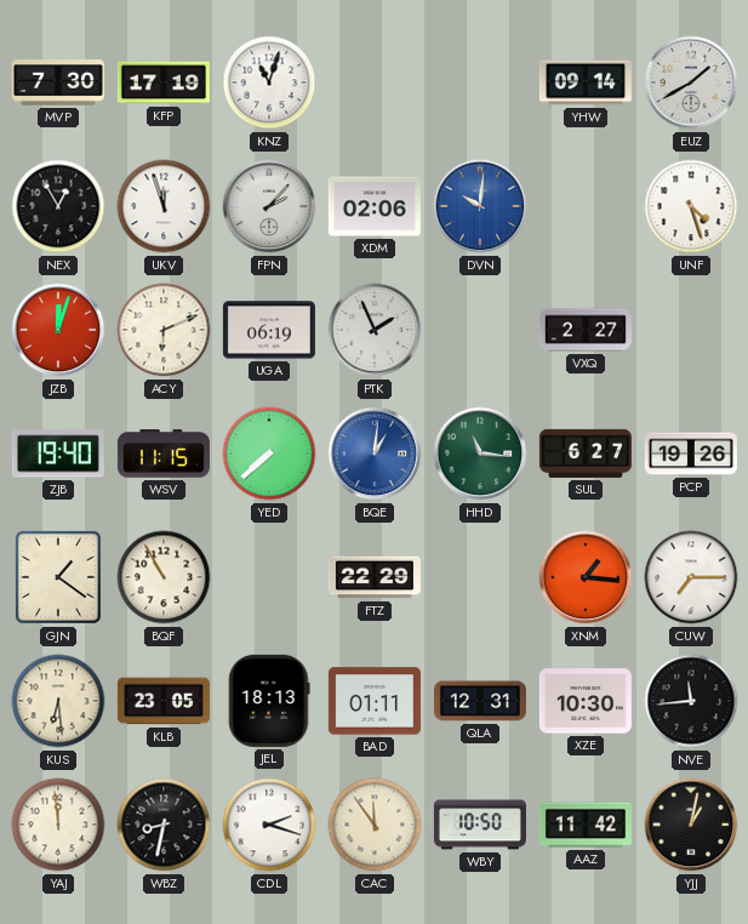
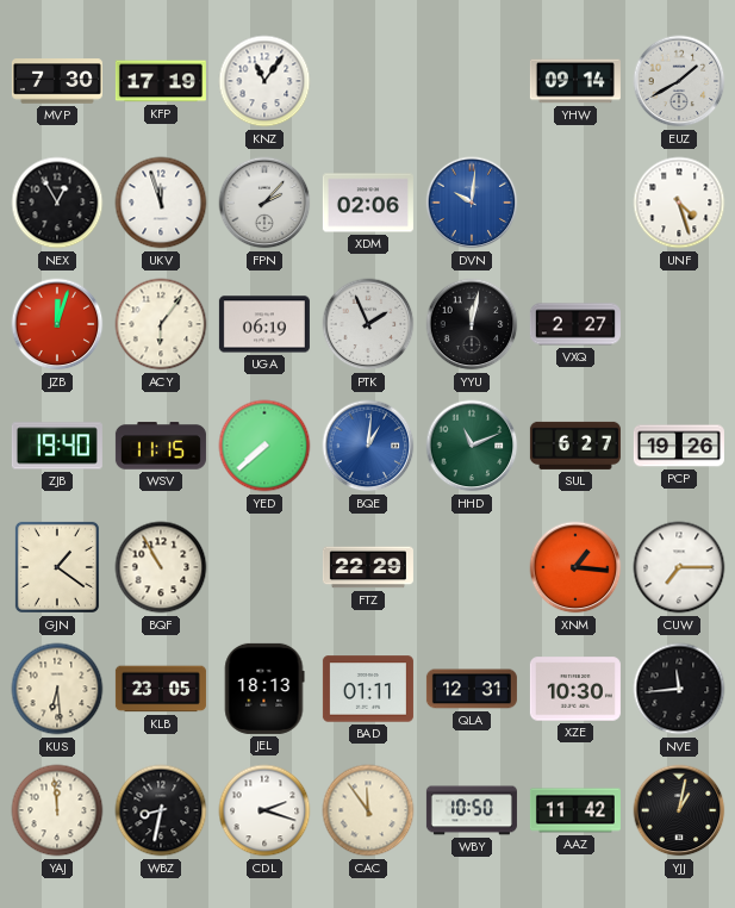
KNZ: 11:03 -> 11:06 (264, 81)
ACY: 6:11 -> 6:06 (161, 324)
YYU: none -> 12:02 (472, 324)
HHD: 11:16 -> 11:11 (472, 446)
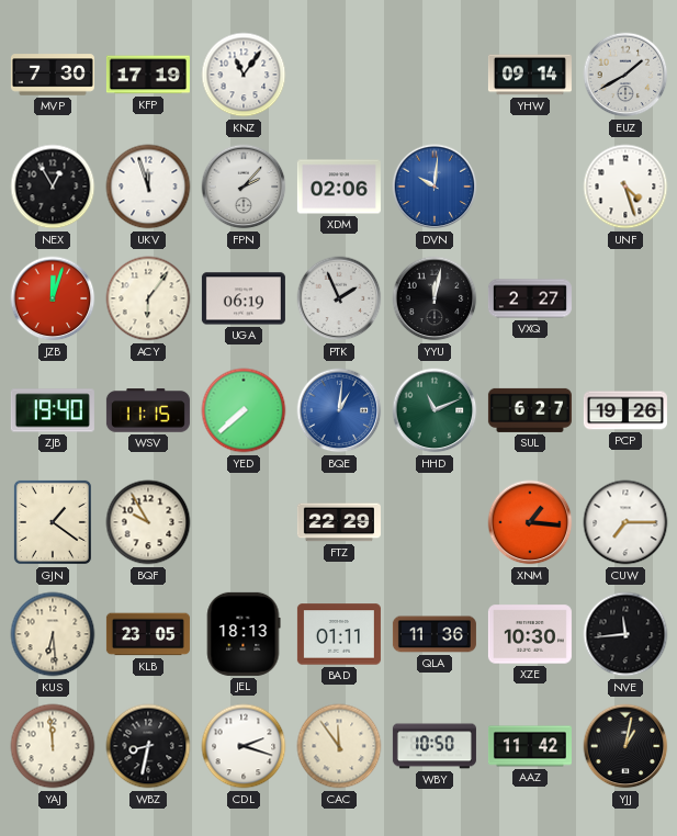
BQF: 10:55 -> 9:55 (148, 522)
QLA: 12:31 -> 11:36 (435, 634)
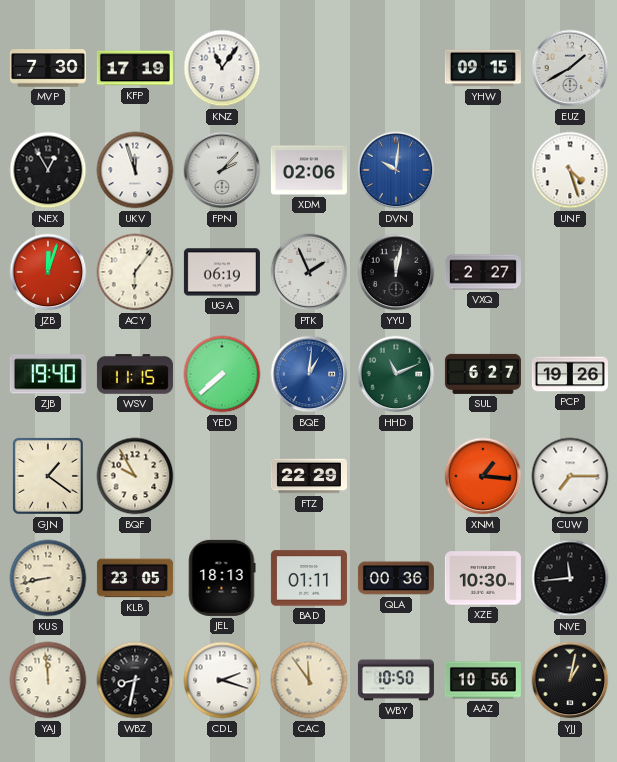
YHW: 09:14 -> 09:15 (483, 68)
KUS: 6:29 -> 8:43 (48, 578)
QLA: 11:36 -> 00:36 (396, 578)
AAZ: 11:42 -> 10:56 (483, 680)
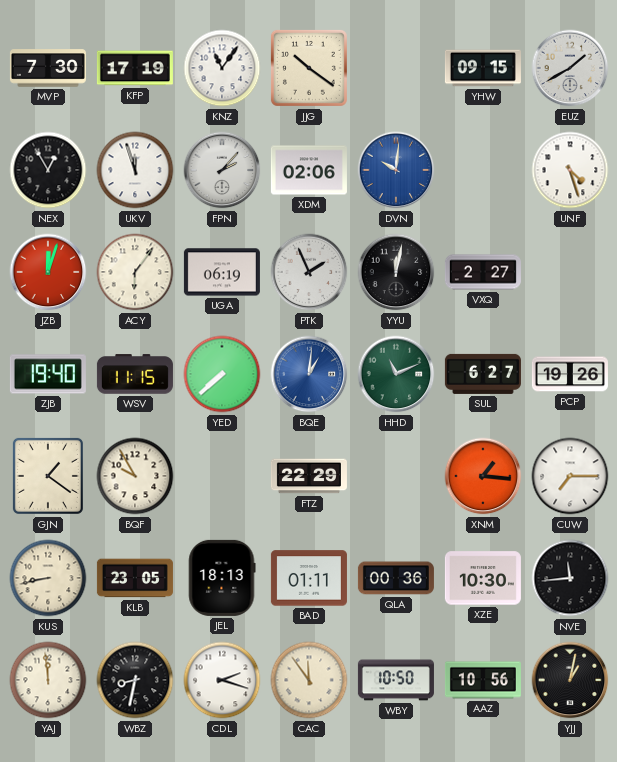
JJG: none -> 10:21 (309, 68)
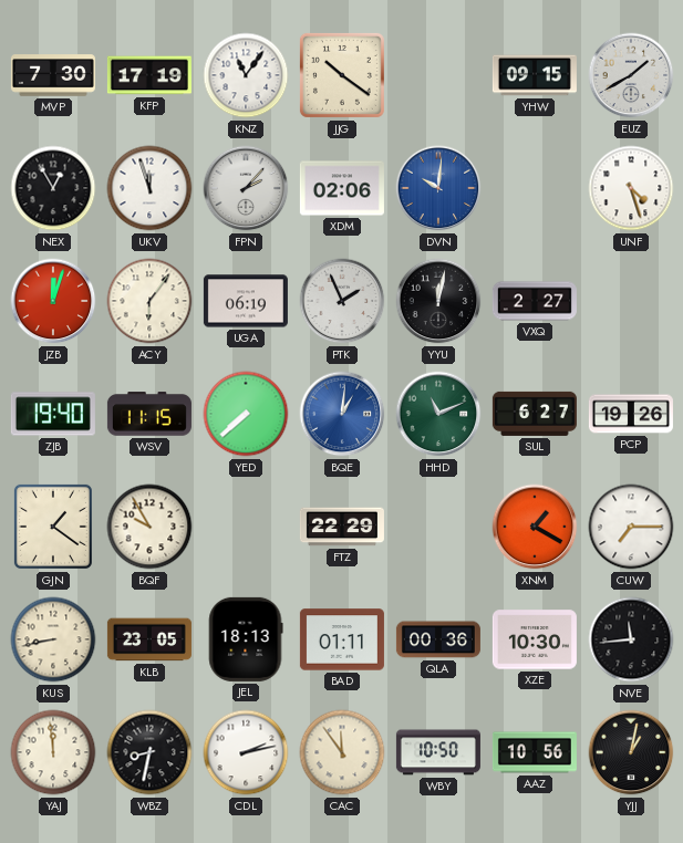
XNM: 1:16 -> 1:20 (535, 527)
CDL: 2:18 -> 2:13 (246, 752)
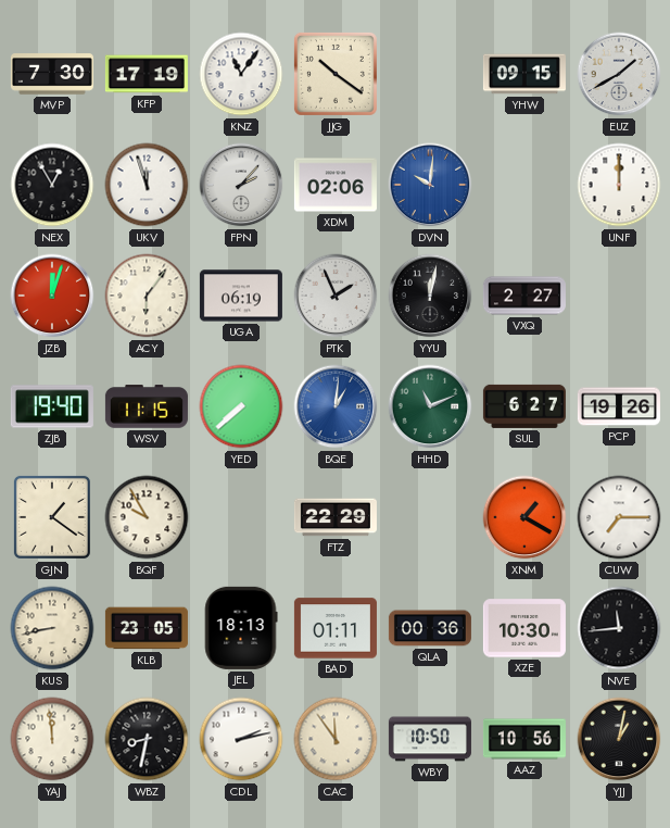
UNF: 4:27 -> 12:00 (619, 185)
